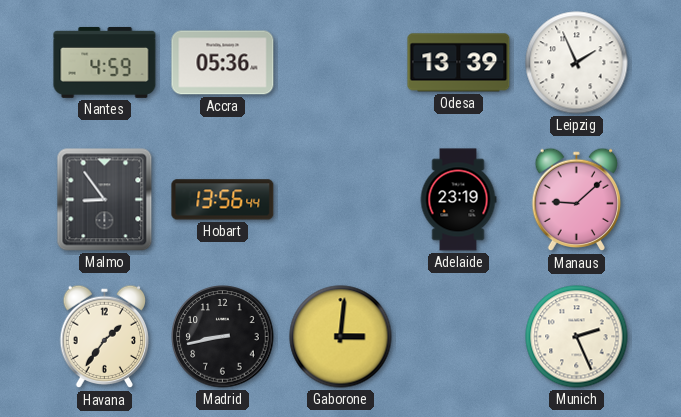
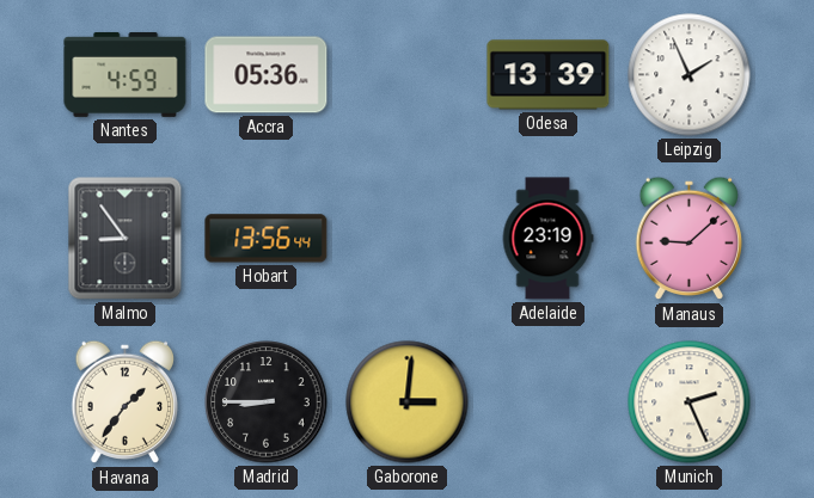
Madrid: 8:43 -> 8:45 (267, 402)
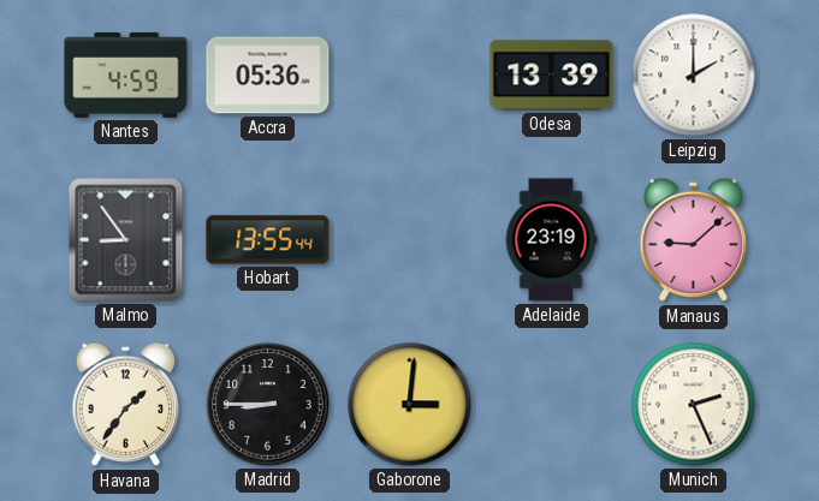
Leipzig: 1:56 -> 2:00 (694, 76)
Hobart: 13:56 -> 13:55 (268, 240)
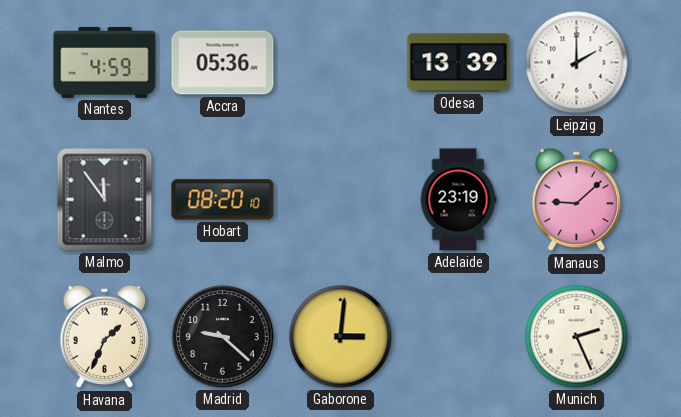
Malmo: 8:54 -> 11:54 (105, 200)
Hobart: 13:55 -> 08:20 (223, 200)
Havana: 1:36 -> 1:34 (105, 337)
Madrid: 8:45 -> 9:22 (223, 337)
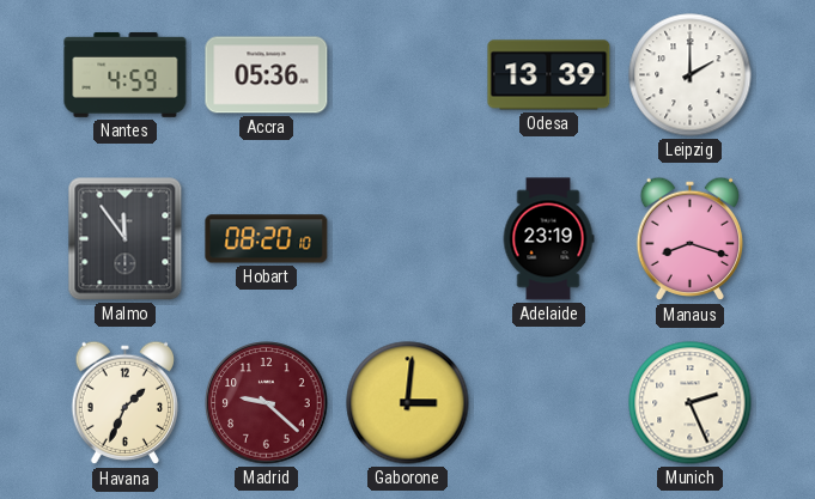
Manaus: 9:08 -> 8:18 (691, 239)
Madrid dial: black -> burgundy (267, 403)
